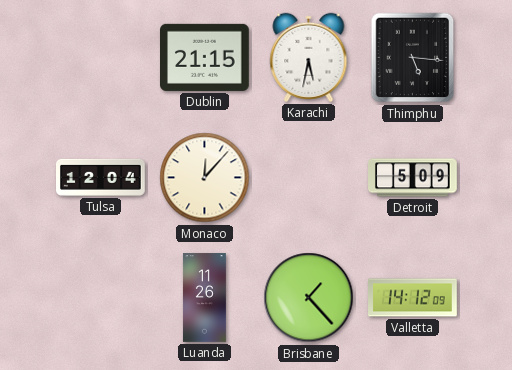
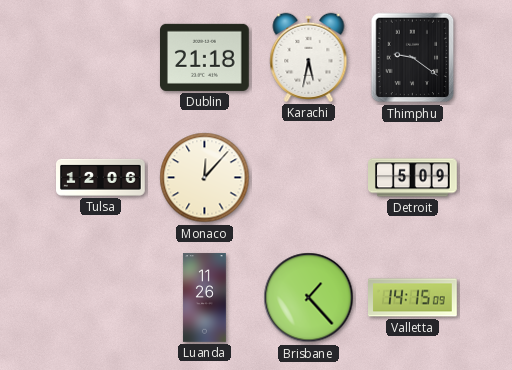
Dublin: 21:15 -> 21:18 (205, 57)
Thimphu: 5:16 -> 9:21 (413, 58)
Tulsa: 12:04 -> 12:06 (101, 177)
Valletta: 14:12 -> 14:15 (413, 298)
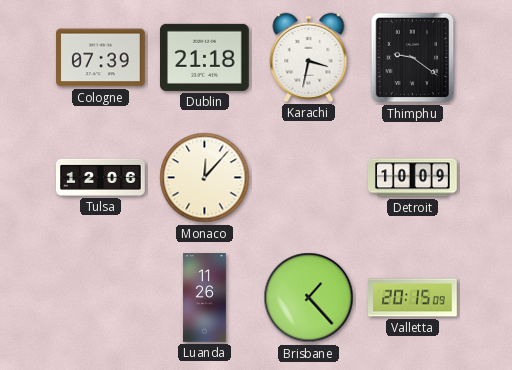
Cologne: none -> 07:39 (101, 58)
Karachi: 5:32 -> 3:32 (309, 57)
Detroit: 5:09 -> 10:09 (413, 178)
Valletta: 14:15 -> 20:15 (413, 298)
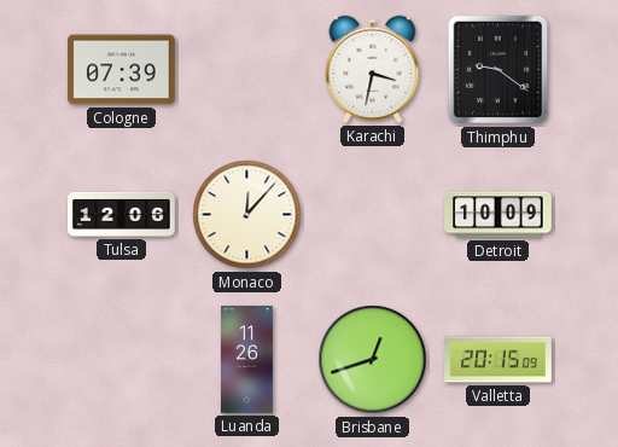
Dublin: 21:18 -> none (205, 57)
Brisbane: 1:23 -> 12:42 (373, 360)
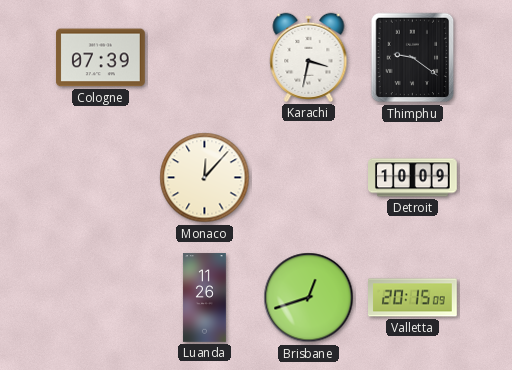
Tulsa: 12:06 -> none (122, 214)
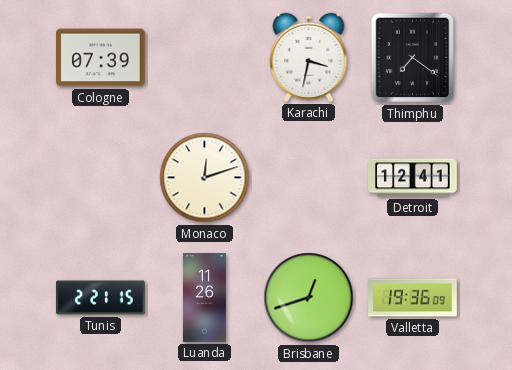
Thimphu: 9:21 -> 7:21 (413, 58)
Monaco: 12:07 -> 12:12 (205, 178)
Detroit: 10:09 -> 12:41 (413, 178)
Tunis: none -> 2:21 (101, 298)
Valletta: 20:15 -> 19:36 (413, 298)
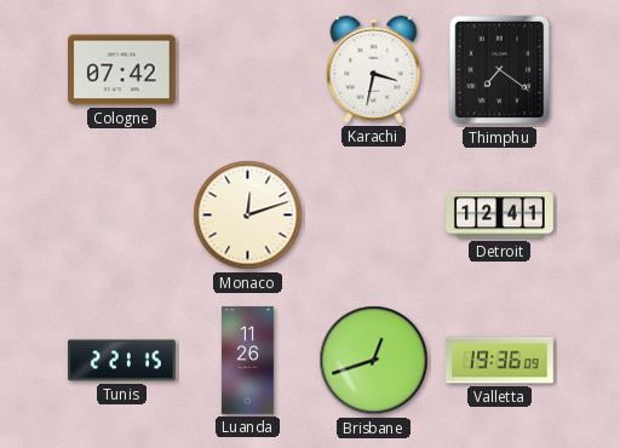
Cologne: 07:39 -> 07:42 (122, 70)
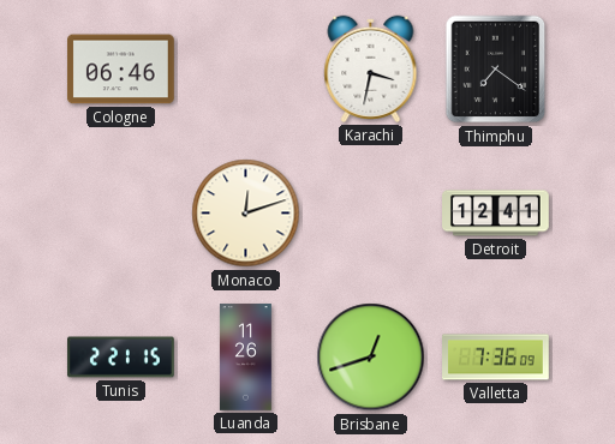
Cologne: 07:42 -> 06:46 (121, 70)
Valletta: 19:36 -> 7:36 (496, 358)
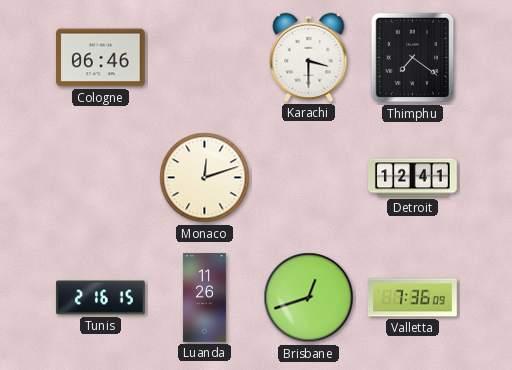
Karachi: 3:32 -> 3:30 (309, 57)
Tunis: 2:21 -> 2:16 (101, 298)
